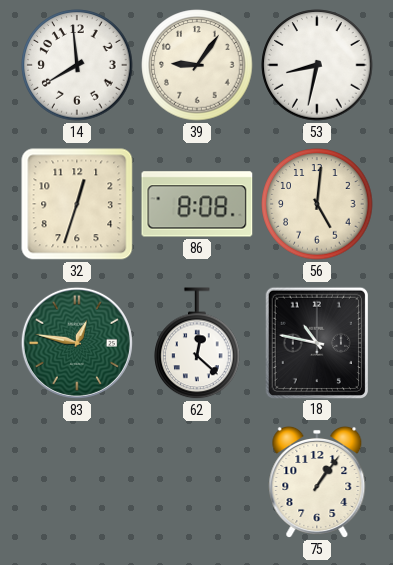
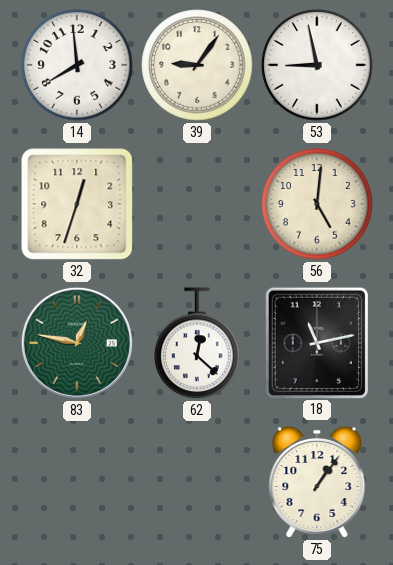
53: 8:32 -> 8:58 (317, 65)
86: 8:08 -> none (197, 204)
18: 10:47 -> 11:13 (316, 342)
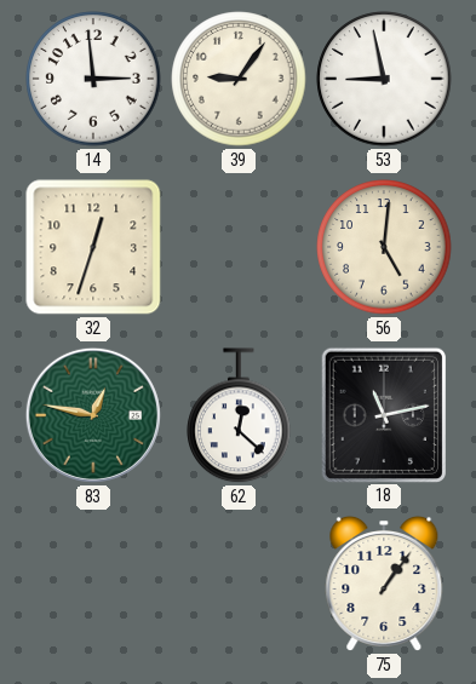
14: 7:59 -> 2:59 (93, 79)
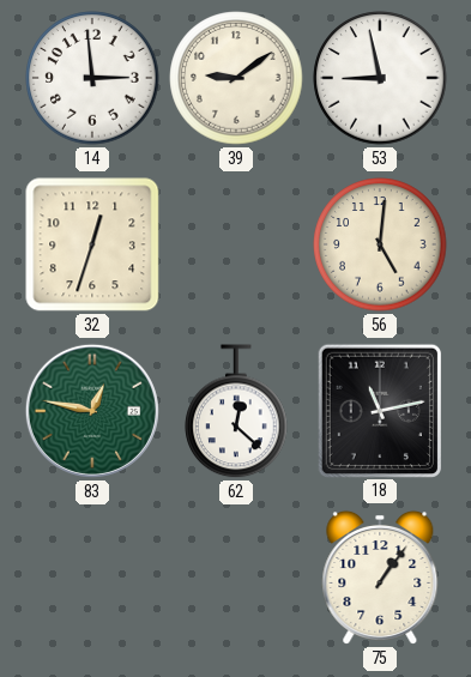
39: 9:06 -> 9:09 (236, 78)
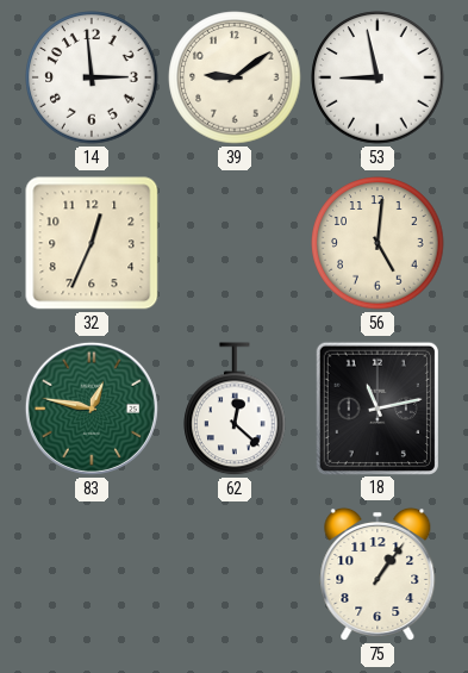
32: 12:33 -> 12:34 (92, 243)
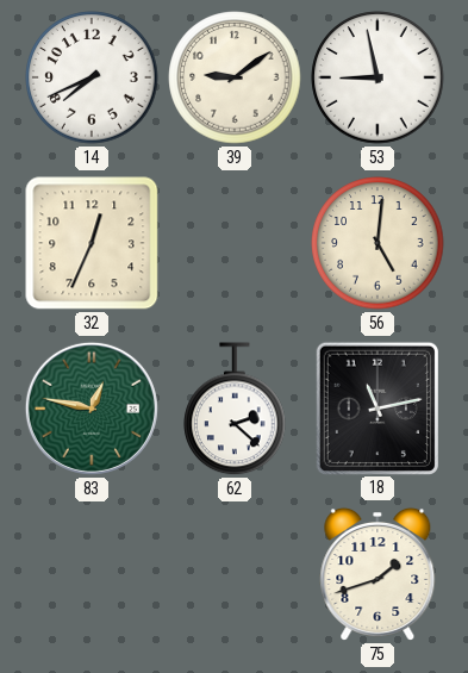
14: 2:59 -> 7:41 (92, 77)
62: 12:22 -> 2:22 (235, 410)
75: 1:06 -> 1:42 (377, 574)
